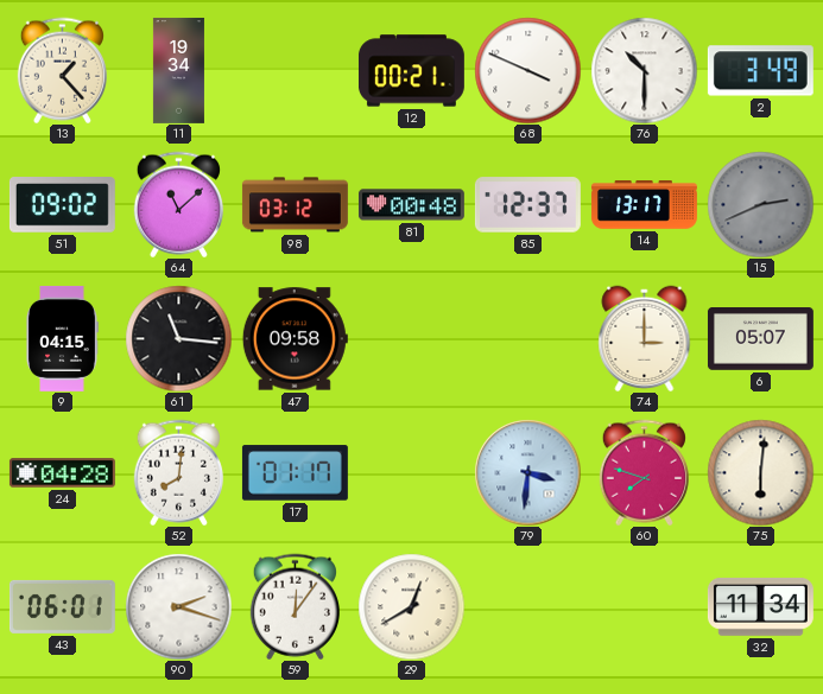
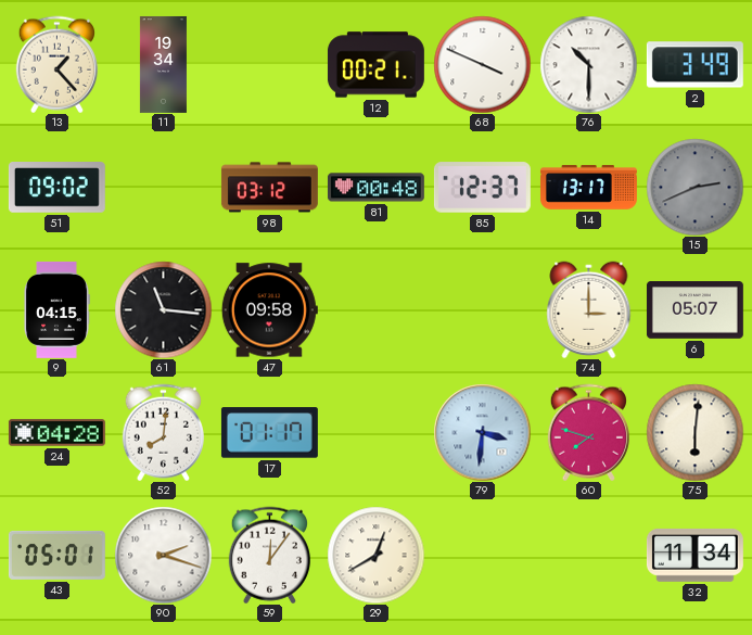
64: 11:08 -> none (178, 204)
43: 06:01 -> 05:01 (56, 555)
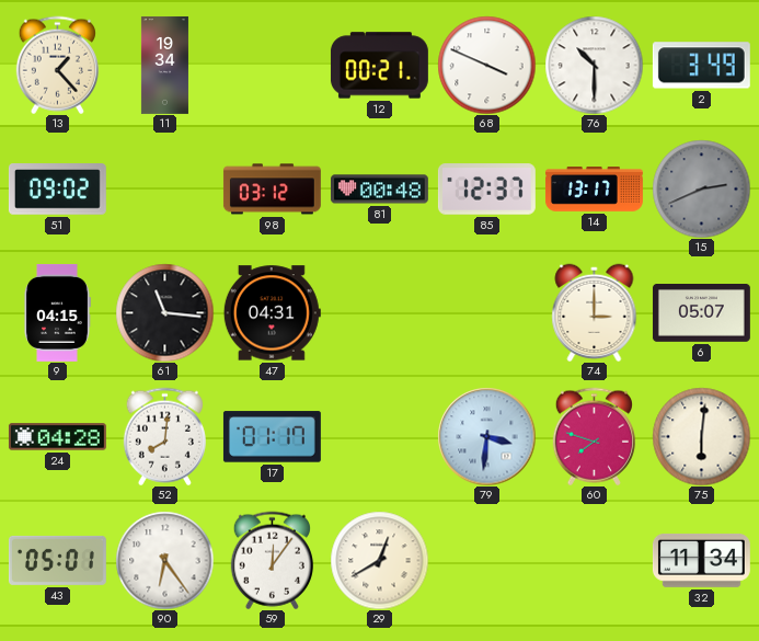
47: 09:58 -> 04:31 (272, 313)
90: 2:18 -> 6:24 (164, 560)
